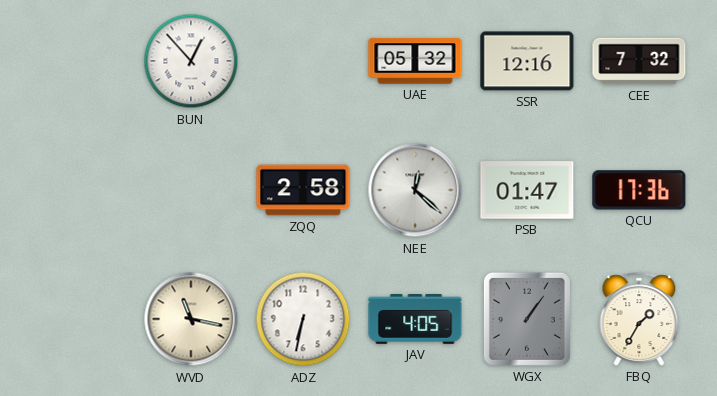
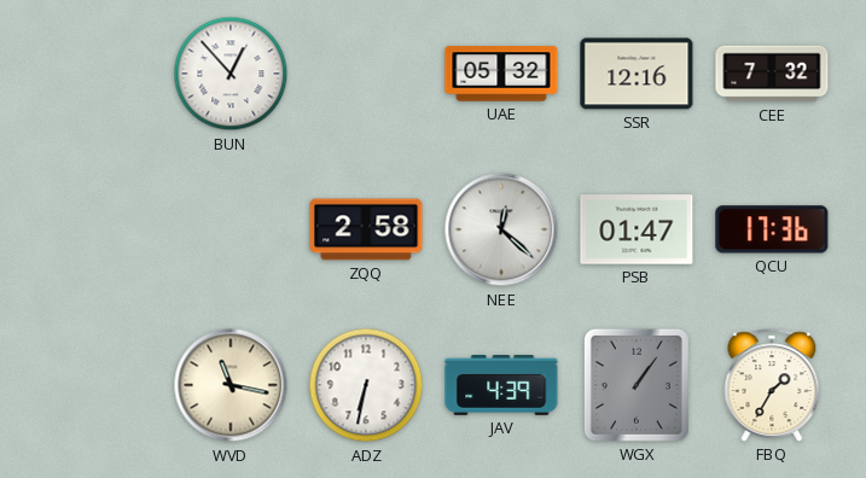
JAV: 4:05 -> 4:39 (501, 386)
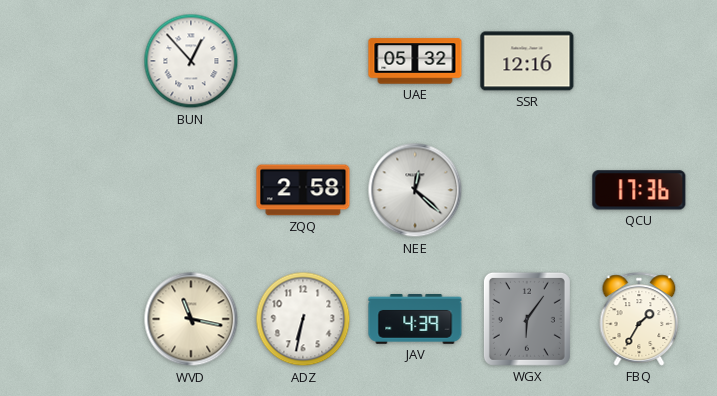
CEE: 7:32 -> none (772, 74)
PSB: 01:47 -> none (637, 229)
WGX: 1:06 -> 6:06 (527, 319)
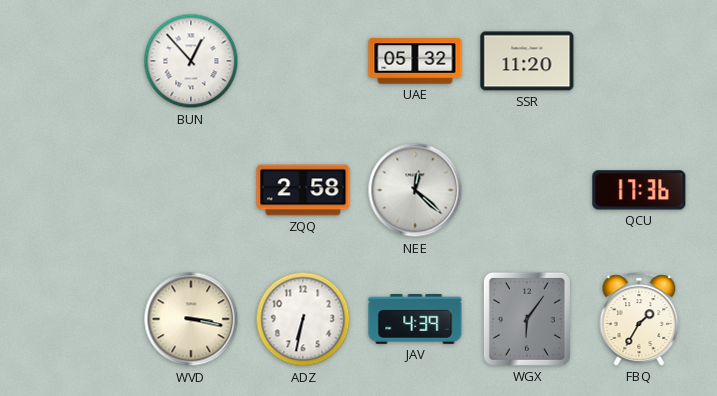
SSR: 12:16 -> 11:20 (527, 61)
WVD: 11:17 -> 3:17 (191, 319)
